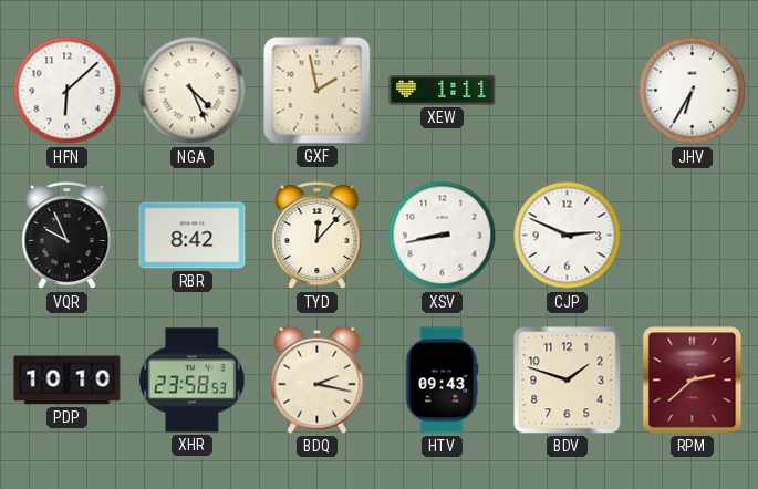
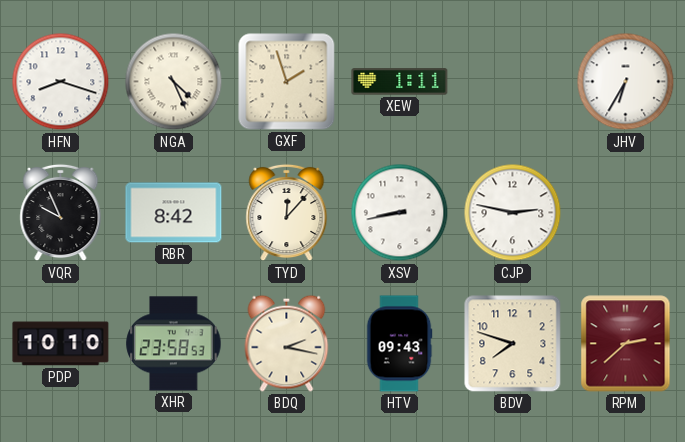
HFN: 6:08 -> 8:18 (61, 82)
GXF: 1:58 -> 1:57 (287, 82)
CJP: 2:49 -> 2:47 (513, 213)
BDV: 1:48 -> 7:48 (513, 344)
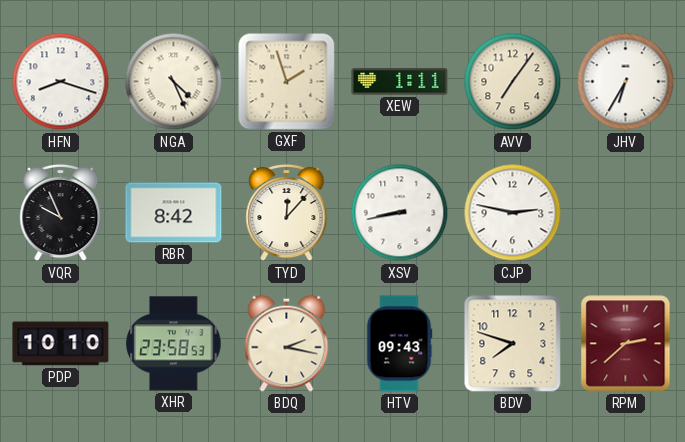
AVV: none -> 7:06 (513, 82)
